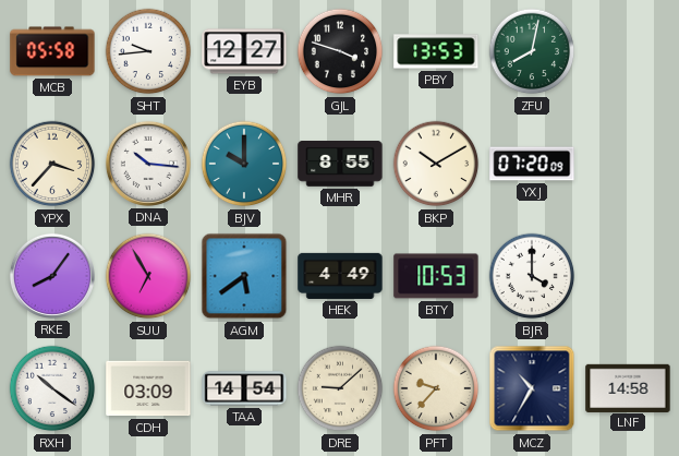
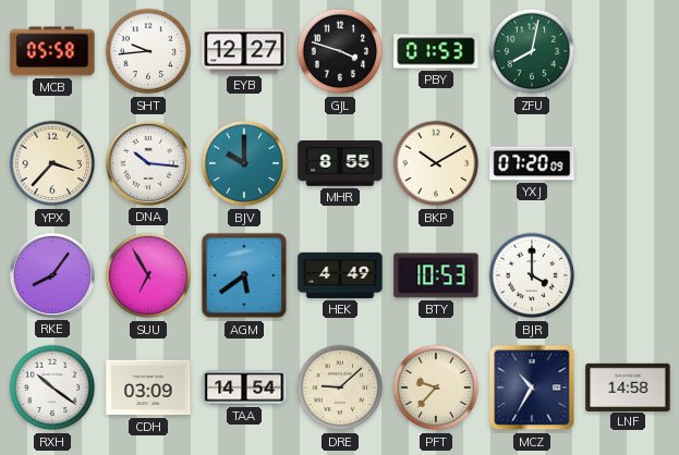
PBY: 13:53 -> 01:53 (436, 51)
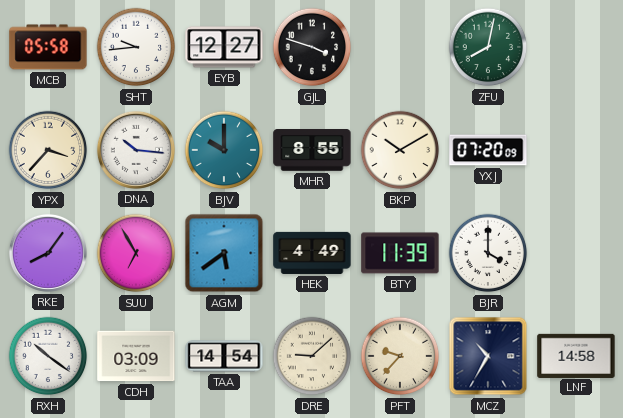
PBY: 01:53 -> none (436, 51)
BTY: 10:53 -> 11:39 (400, 253)
